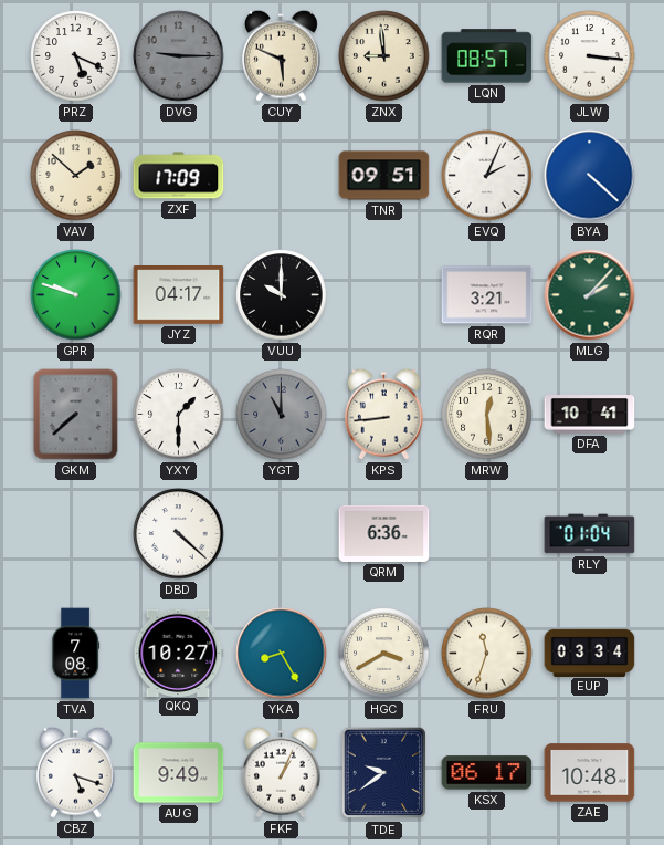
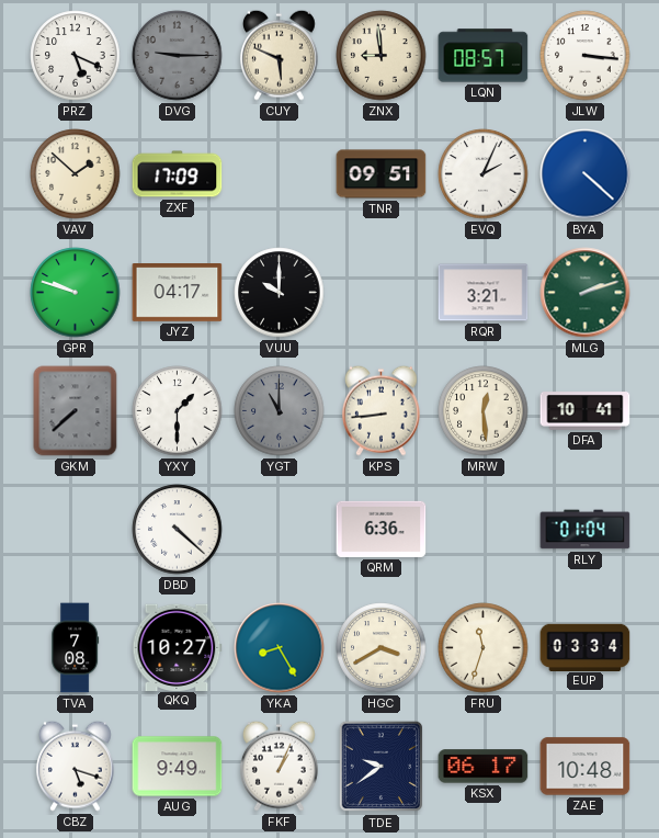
MLG: 2:07 -> 2:12 (586, 293)
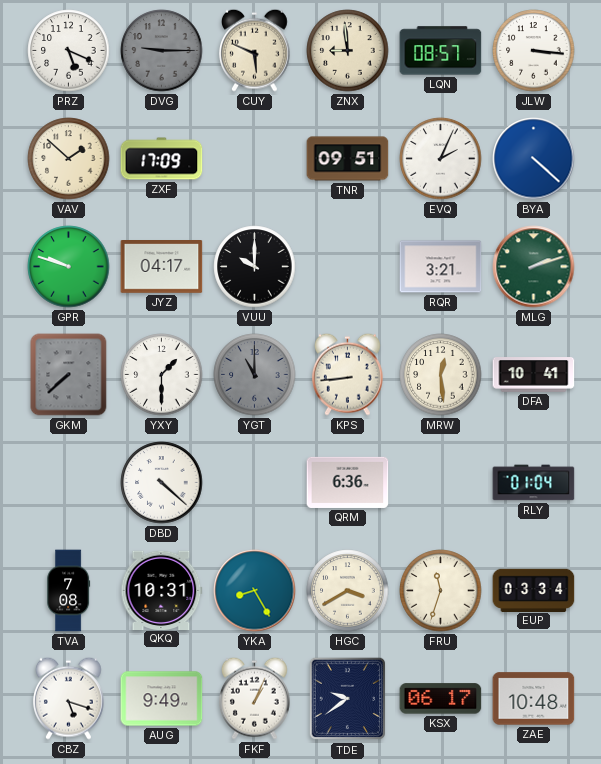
QKQ: 10:27 -> 10:31 (162, 590)
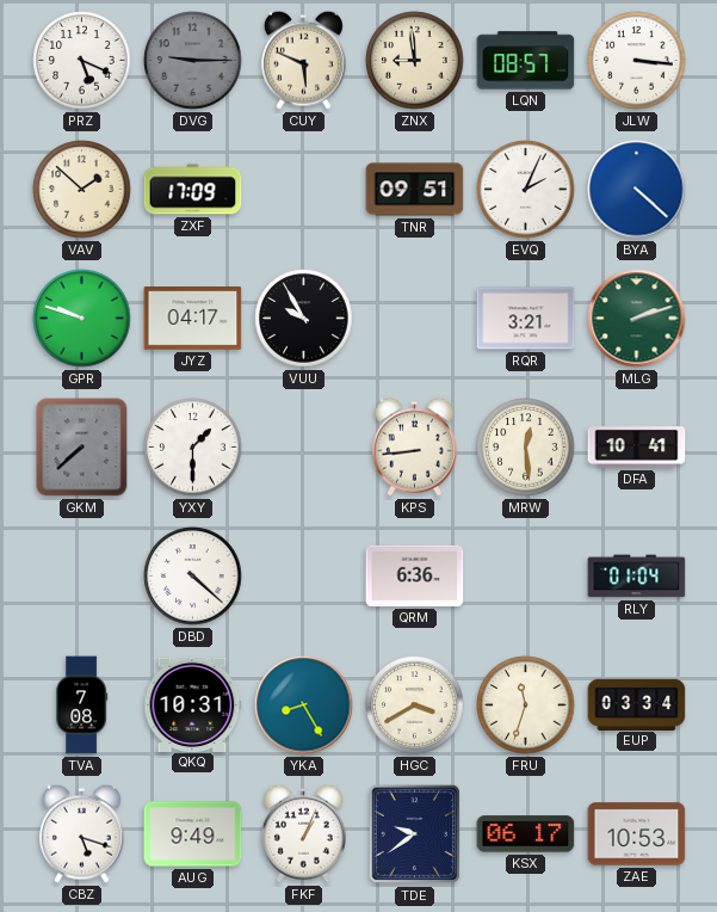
VUU: 10:00 -> 9:55 (304, 319)
YGT: 11:00 -> none (255, 375)
ZAE: 10:48 -> 10:53 (637, 834)
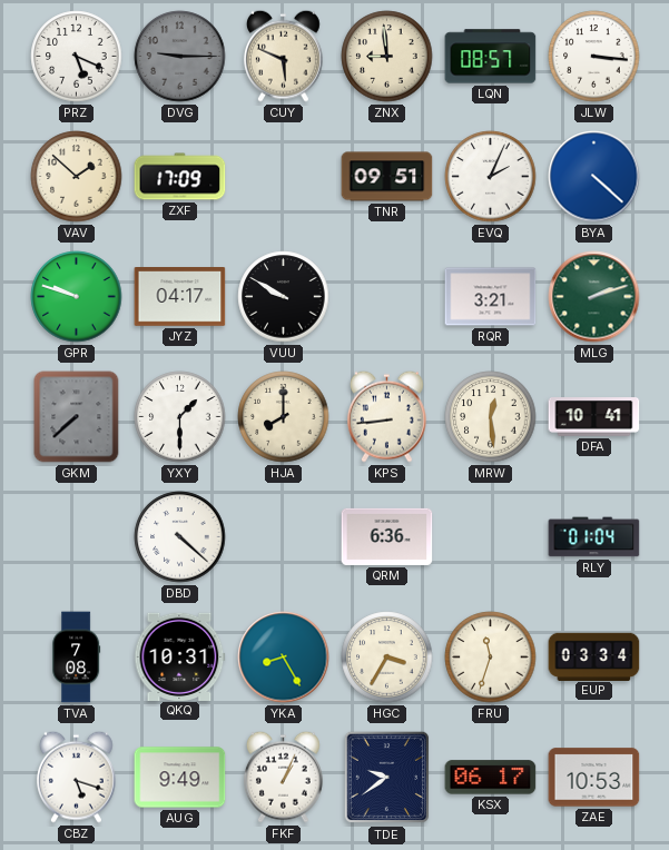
VUU: 9:55 -> 9:50 (284, 297)
HJA: none -> 8:00 (284, 417)
HGC: 3:40 -> 3:35 (387, 658)
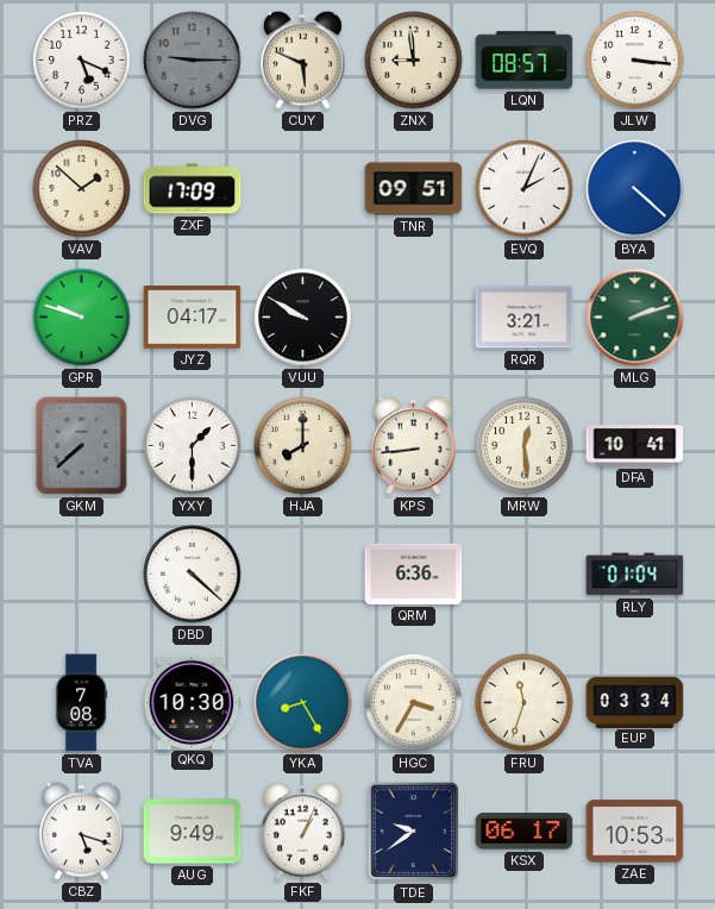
QKQ: 10:31 -> 10:30 (193, 702)
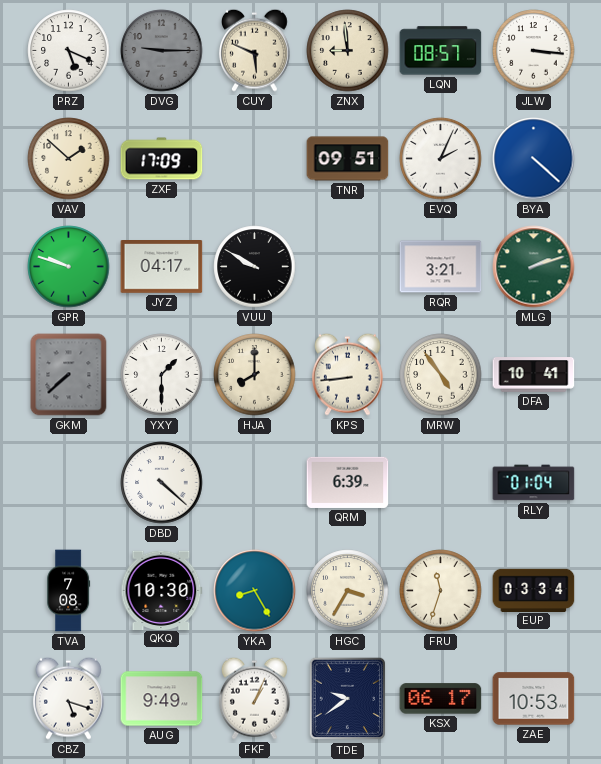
MRW: 12:29 -> 4:54 (441, 375)
QRM: 6:36 -> 6:39 (348, 482)
